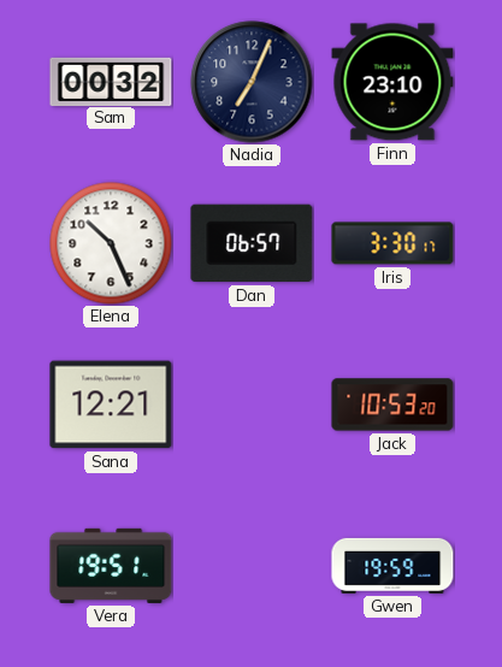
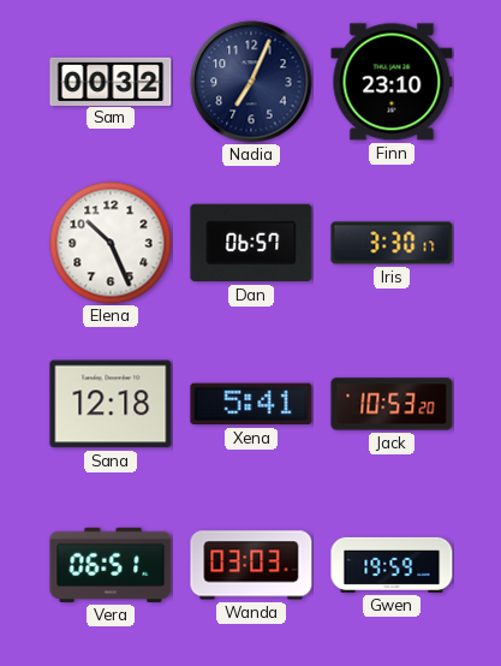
Sana: 12:21 -> 12:18 (111, 404)
Xena: none -> 5:41 (251, 404)
Vera: 19:51 -> 06:51 (111, 565)
Wanda: none -> 03:03 (251, 565)
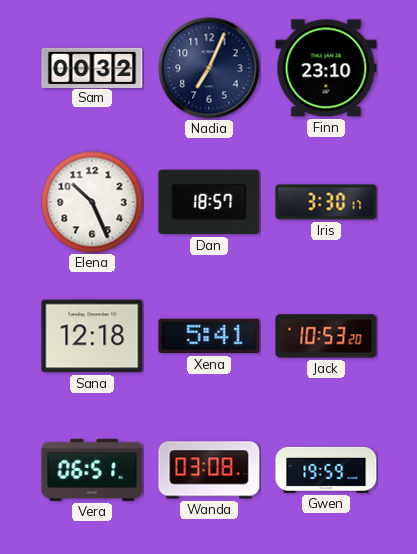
Dan: 06:57 -> 18:57 (209, 202)
Wanda: 03:03 -> 03:08 (209, 470)
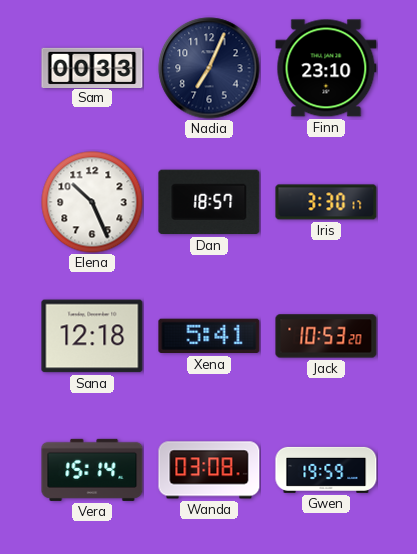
Sam: 00:32 -> 00:33 (92, 67)
Vera: 06:51 -> 15:14 (92, 470)
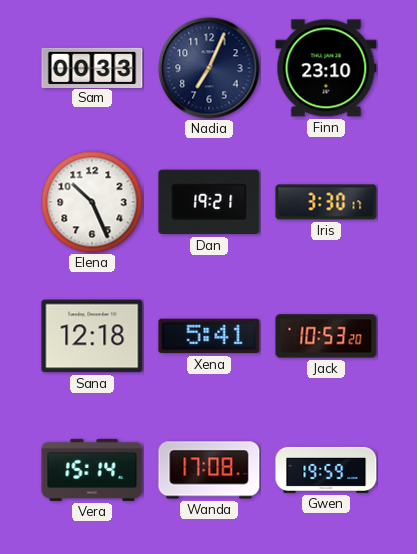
Dan: 18:57 -> 19:21 (209, 202)
Wanda: 03:08 -> 17:08 (209, 470)
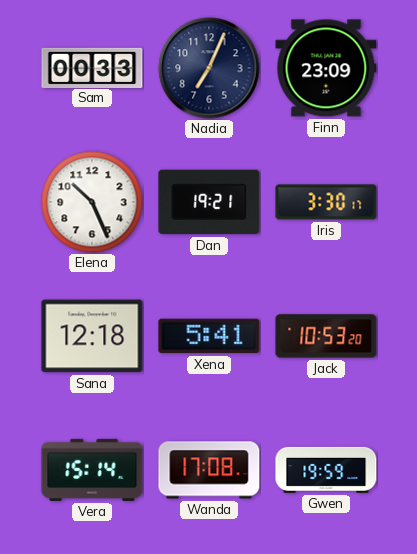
Finn: 23:10 -> 23:09 (326, 68)
